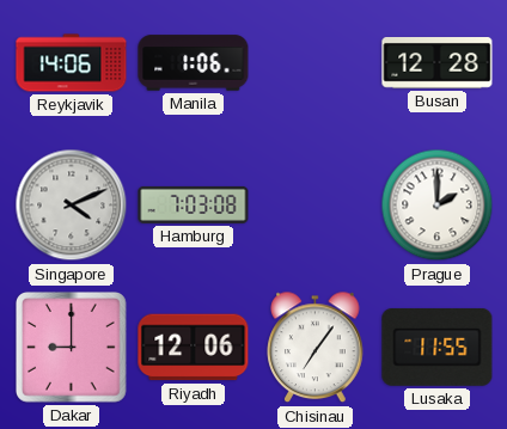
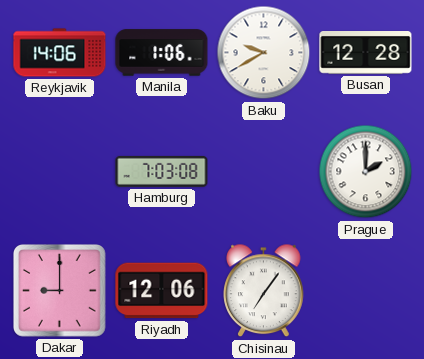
Baku: none -> 9:40 (264, 53)
Singapore: 4:11 -> none (72, 206)
Lusaka: 11:55 -> none (438, 347)
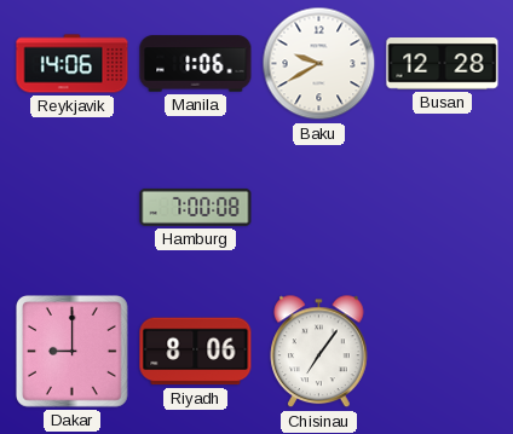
Hamburg: 7:03 -> 7:00 (196, 207)
Prague: 2:00 -> none (366, 172)
Riyadh: 12:06 -> 8:06 (196, 352)
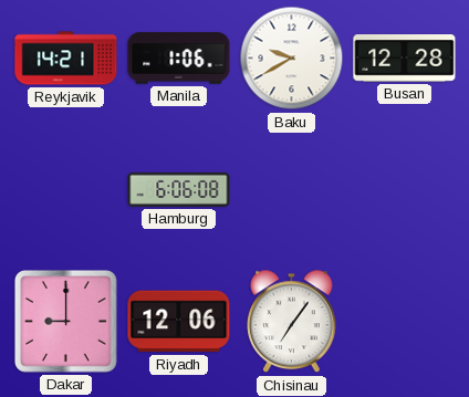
Reykjavik: 14:06 -> 14:21 (66, 59)
Hamburg: 7:00 -> 6:06 (179, 189)
Riyadh: 8:06 -> 12:06 (179, 322)
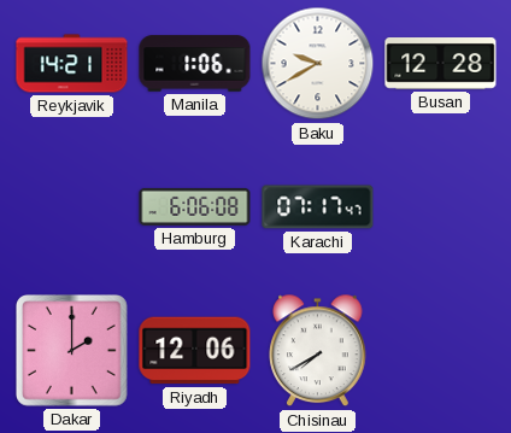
Karachi: none -> 07:17 (318, 207)
Dakar: 9:00 -> 2:00 (72, 351)
Chisinau: 7:06 -> 7:40 (318, 351)
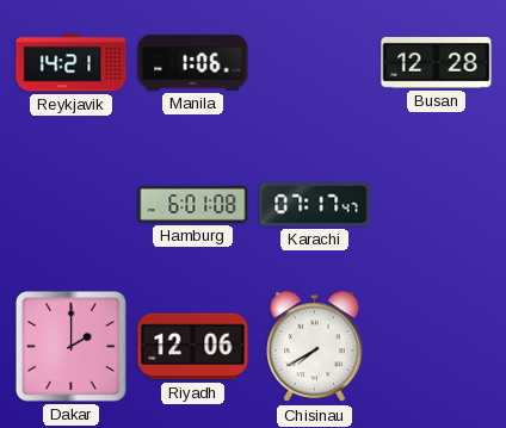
Baku: 9:40 -> none (318, 64)
Hamburg: 6:06 -> 6:01 (193, 204)
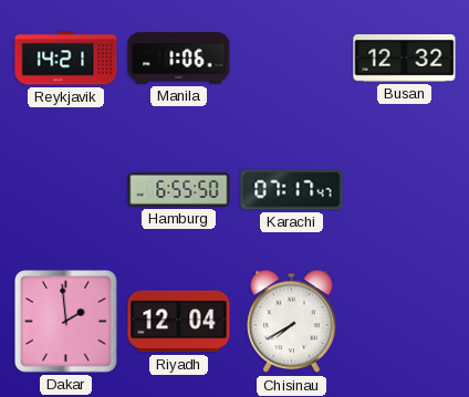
Busan: 12:28 -> 12:32 (405, 59)
Hamburg: 6:01 -> 6:55 (179, 189)
Dakar: 2:00 -> 1:59 (66, 322)
Riyadh: 12:06 -> 12:04 (179, 322)
